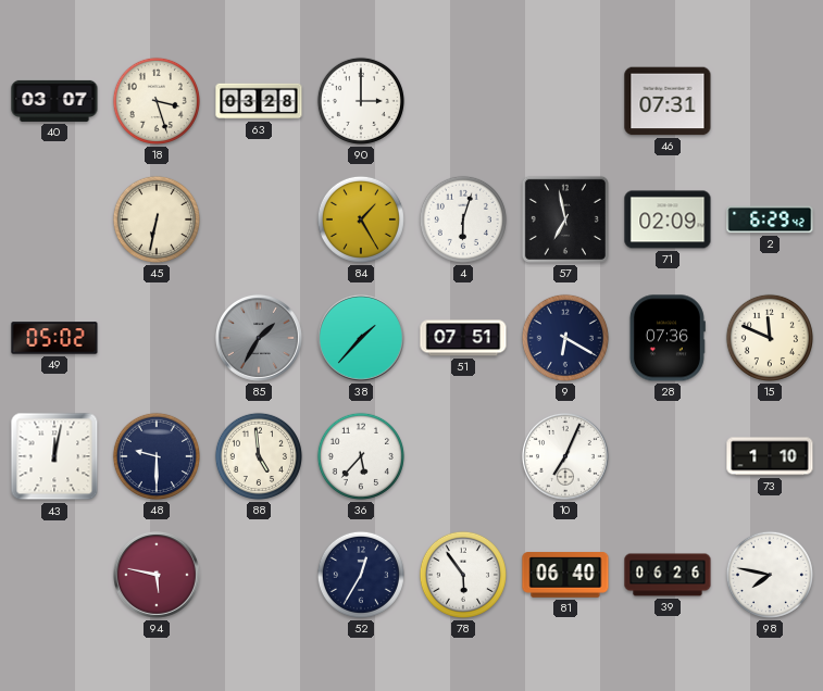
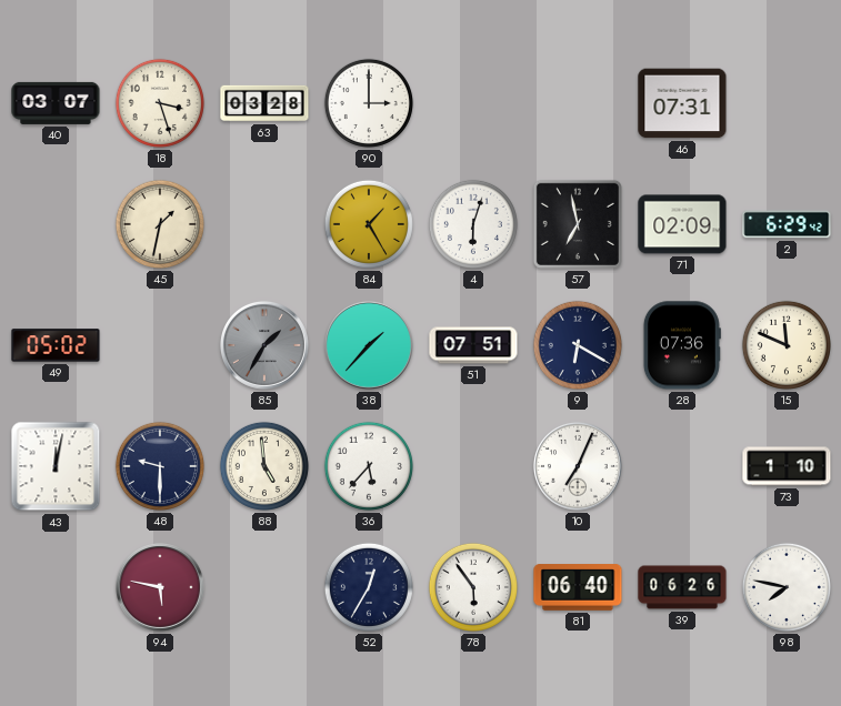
45: 6:32 -> 1:32 (160, 224)
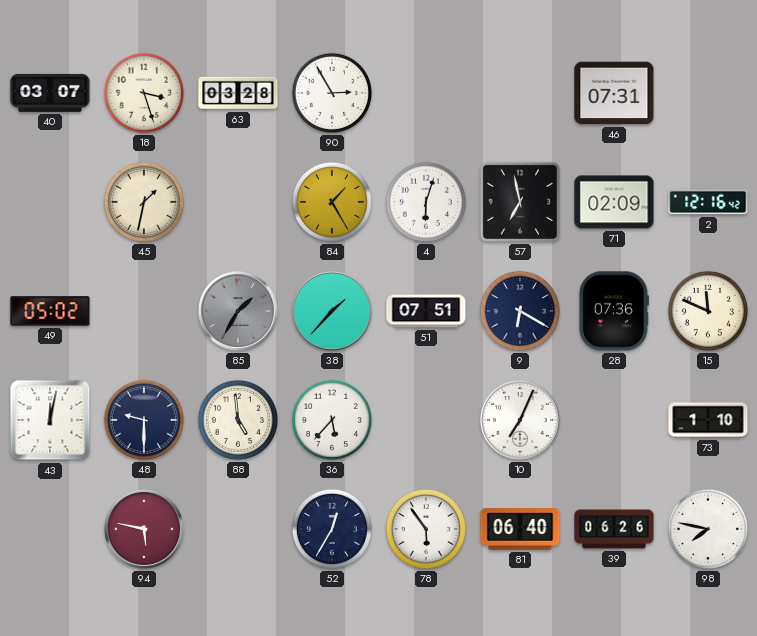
90: 3:00 -> 2:55 (332, 93)
2: 6:29 -> 12:16 (708, 202)
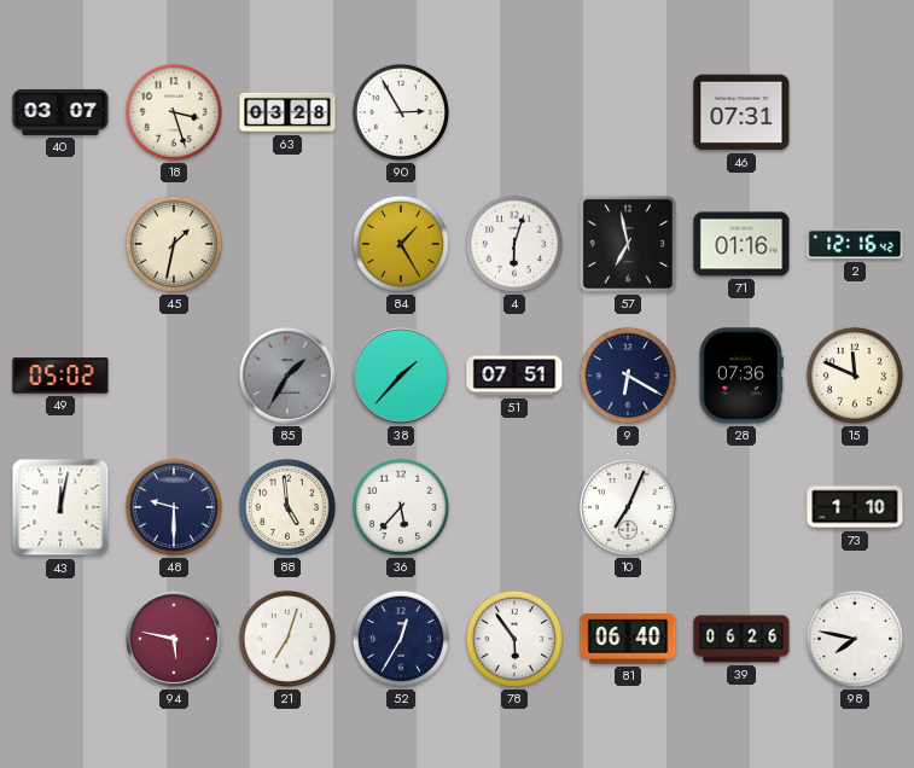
71: 02:09 -> 01:16 (741, 244)
21: none -> 7:03 (287, 639)
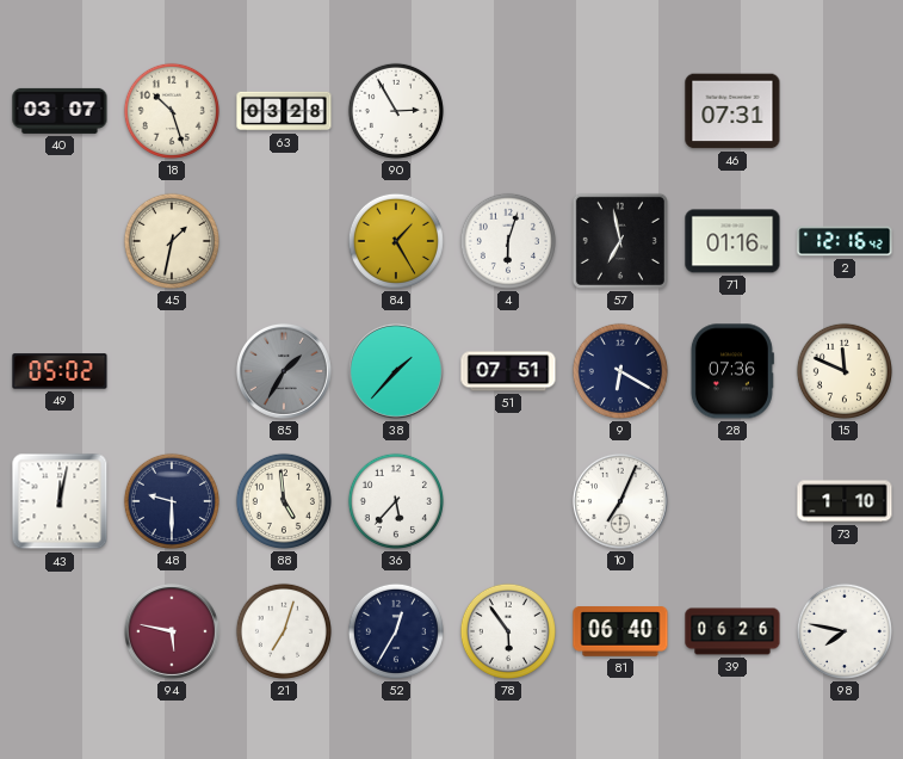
18: 3:27 -> 10:27 (172, 111)
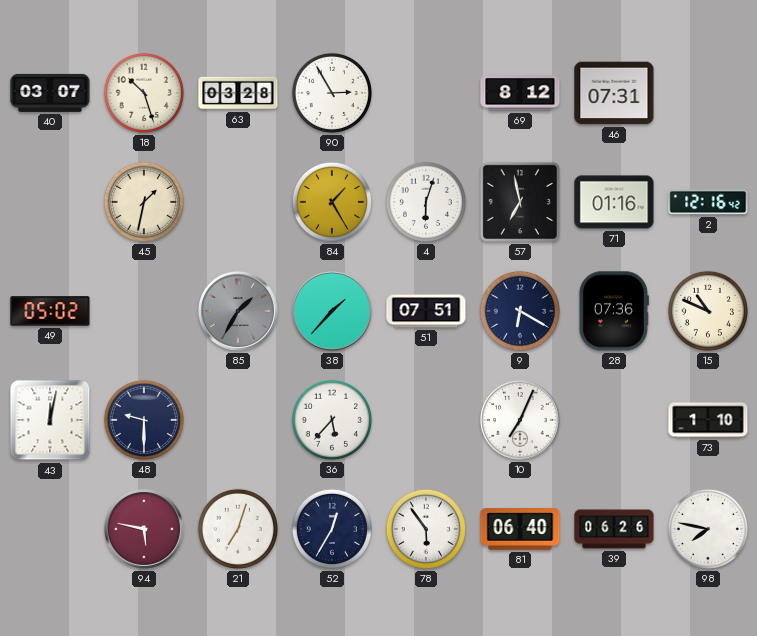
69: none -> 8:12 (520, 93)
15: 11:49 -> 10:49 (708, 311)
88: 4:59 -> none (284, 501)
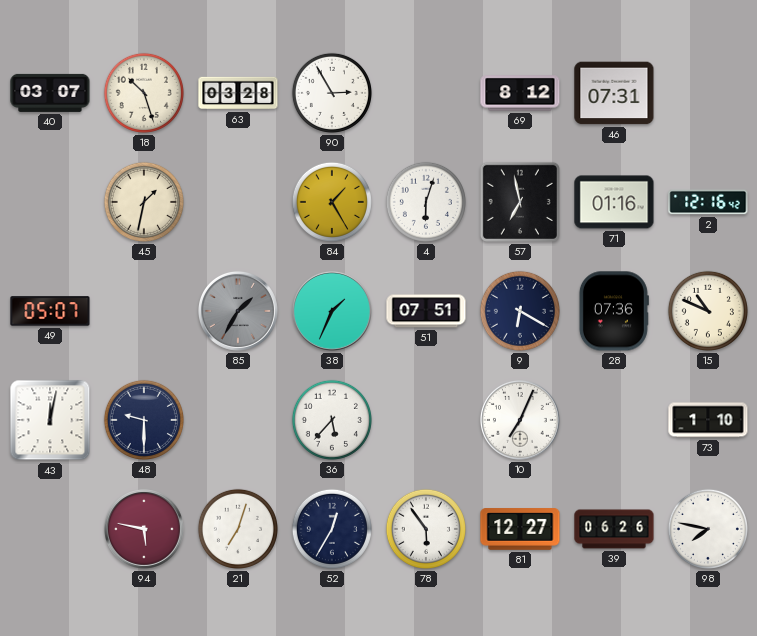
49: 05:02 -> 05:07 (50, 311)
38: 1:37 -> 1:34 (332, 311)
81: 06:40 -> 12:27 (520, 529)
